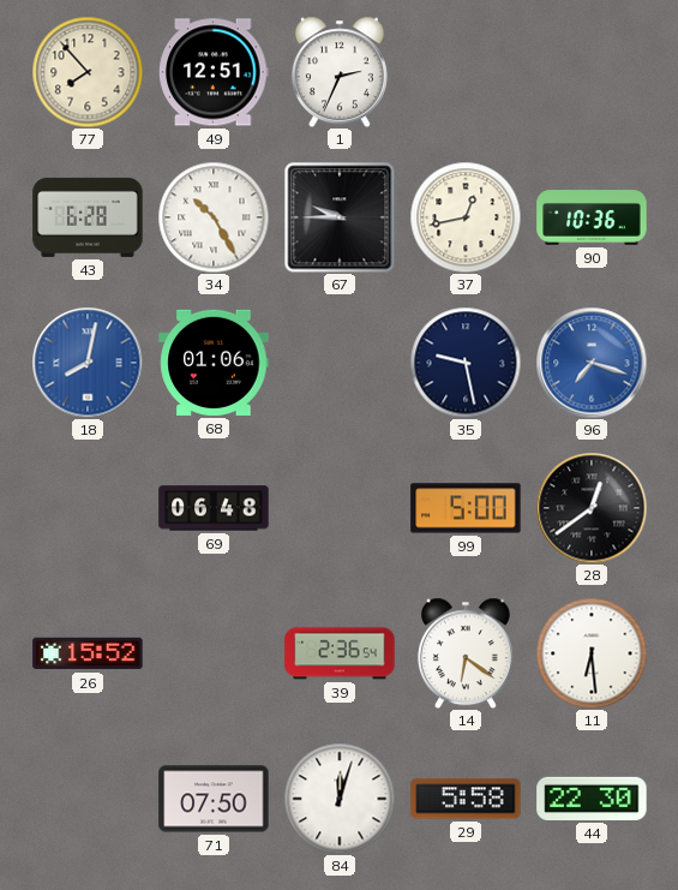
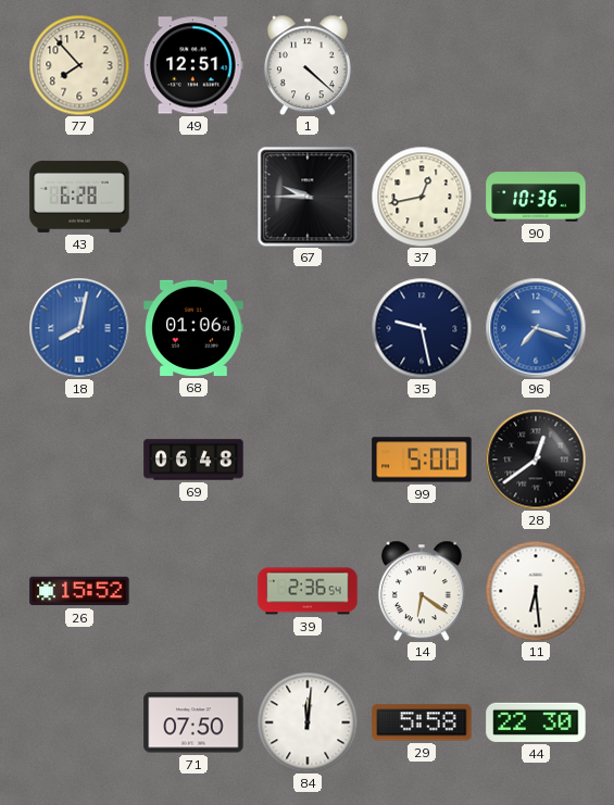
1: 2:34 -> 4:22 (308, 65)
34: 10:25 -> none (214, 217)
84: 12:03 -> 12:01 (308, 722)
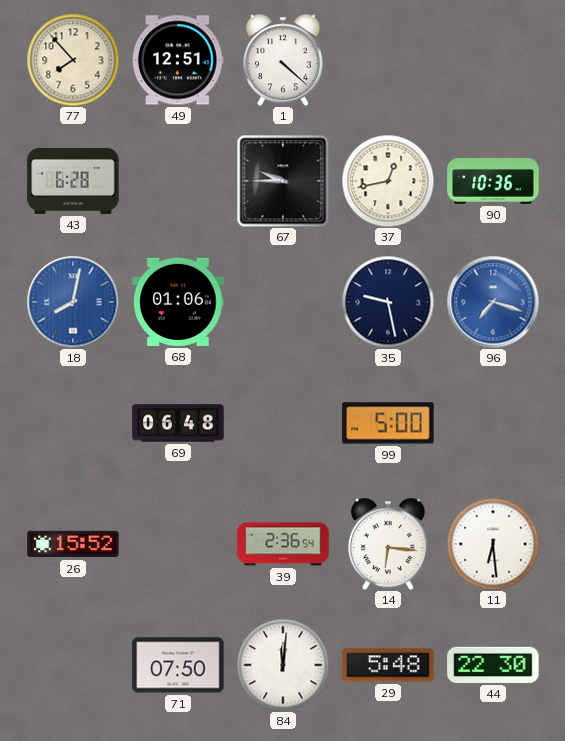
28: 12:39 -> none (536, 460)
14: 6:21 -> 6:16 (388, 544)
29: 5:58 -> 5:48 (388, 665)
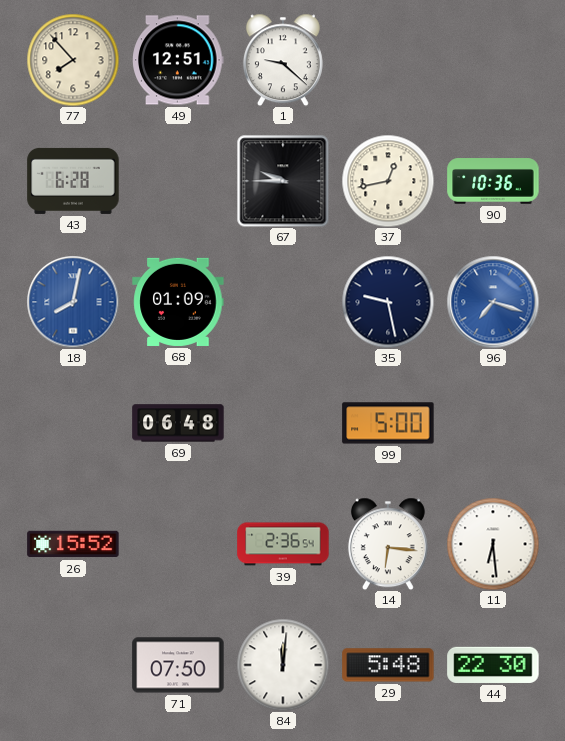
1: 4:22 -> 9:22 (283, 60)
68: 01:06 -> 01:09 (178, 302)
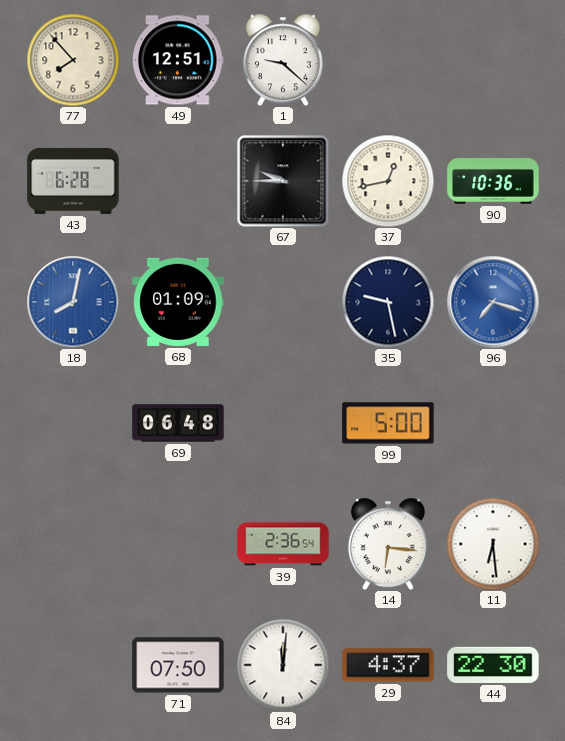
26: 15:52 -> none (73, 544)
29: 5:48 -> 4:37 (388, 665)
